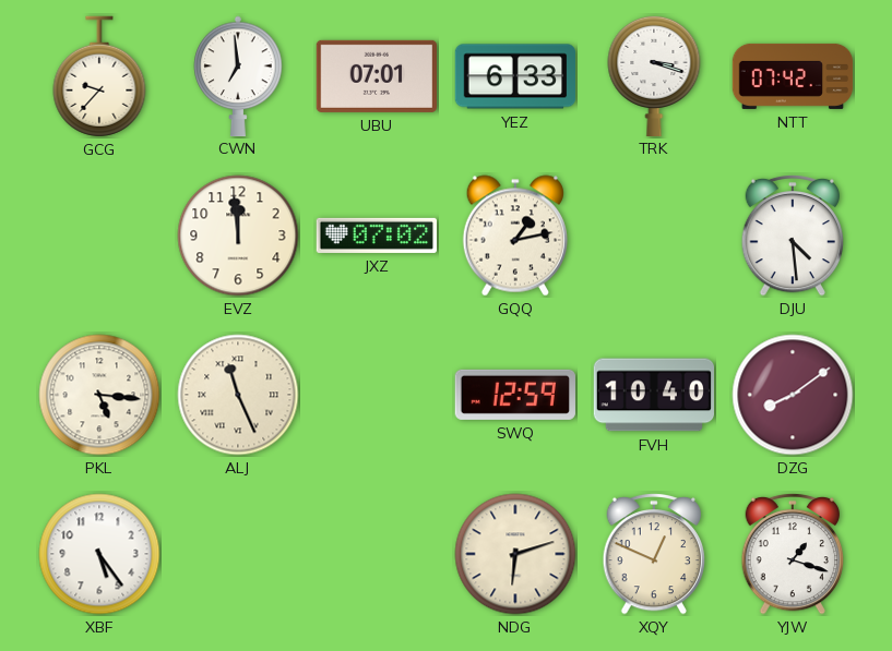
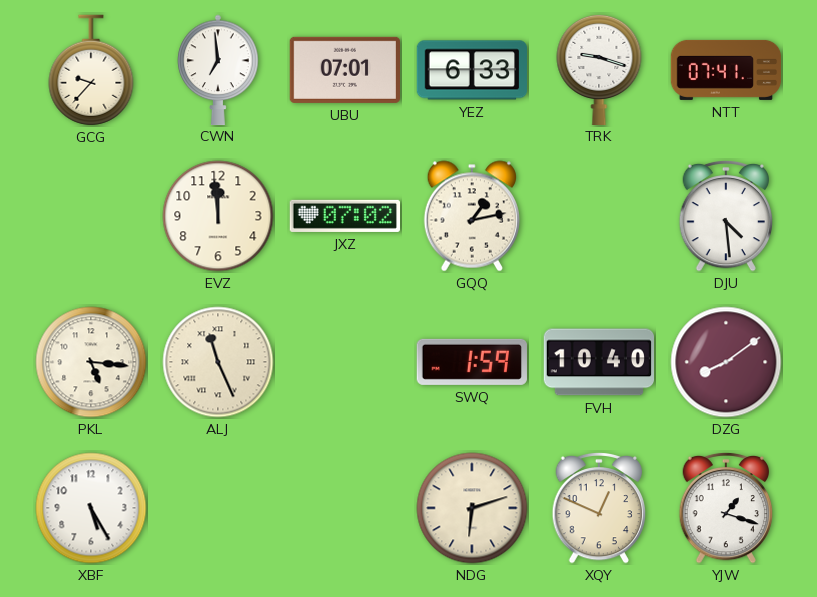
TRK: 3:18 -> 9:18 (599, 69)
NTT: 07:42 -> 07:41 (726, 70)
SWQ: 12:59 -> 1:59 (472, 362)
XBF: 5:24 -> 5:25 (91, 508)
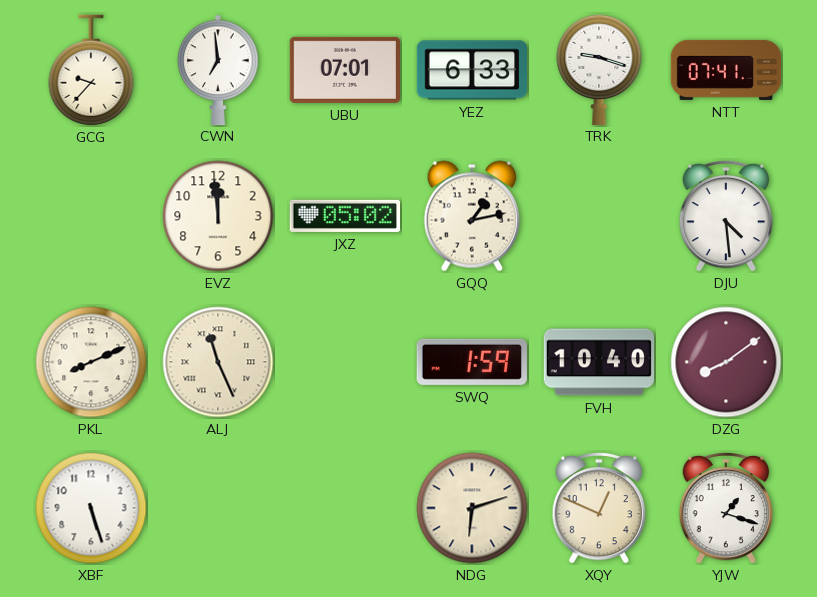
JXZ: 07:02 -> 05:02 (344, 216)
PKL: 5:16 -> 8:11 (91, 362)
XBF: 5:25 -> 5:27 (91, 508)
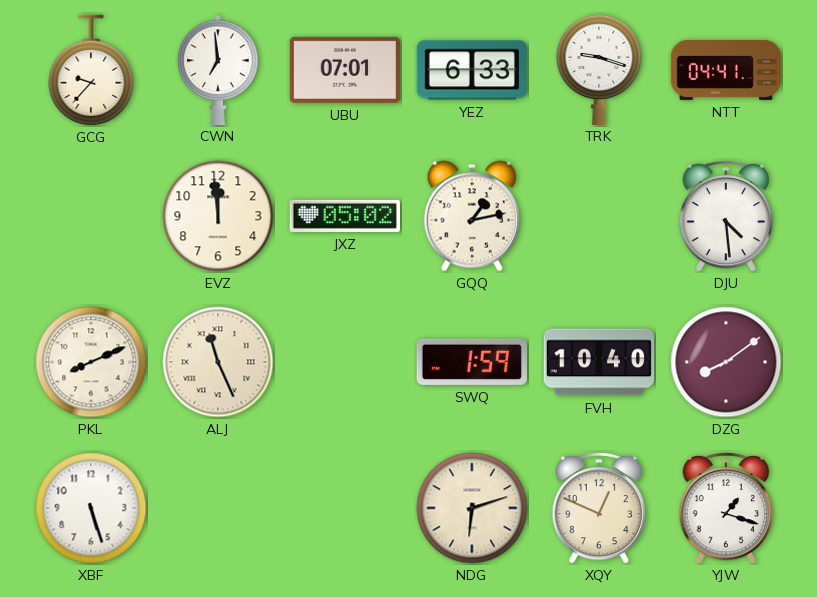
NTT: 07:41 -> 04:41 (726, 70)
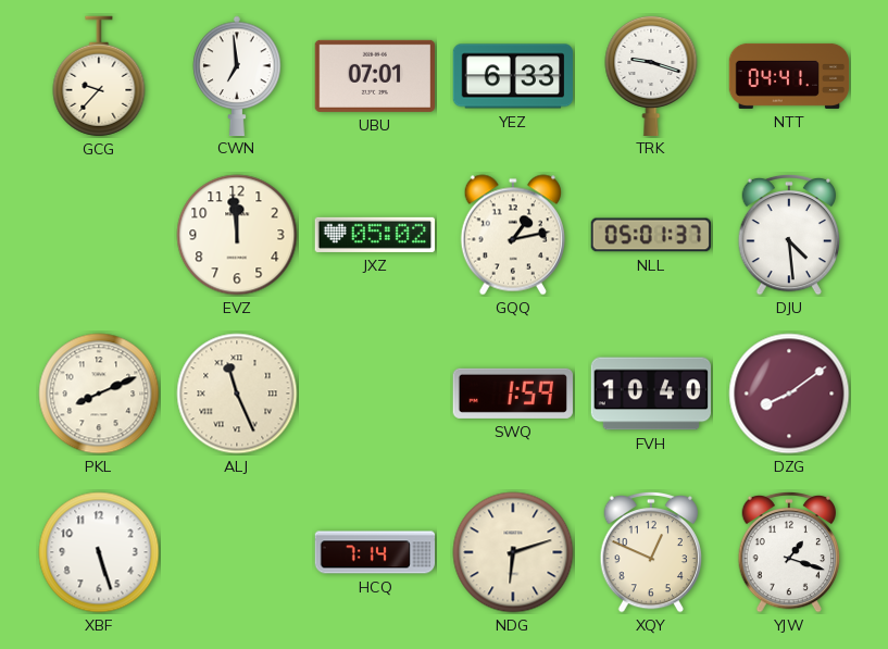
NLL: none -> 05:01 (650, 235)
HCQ: none -> 7:14 (375, 552)
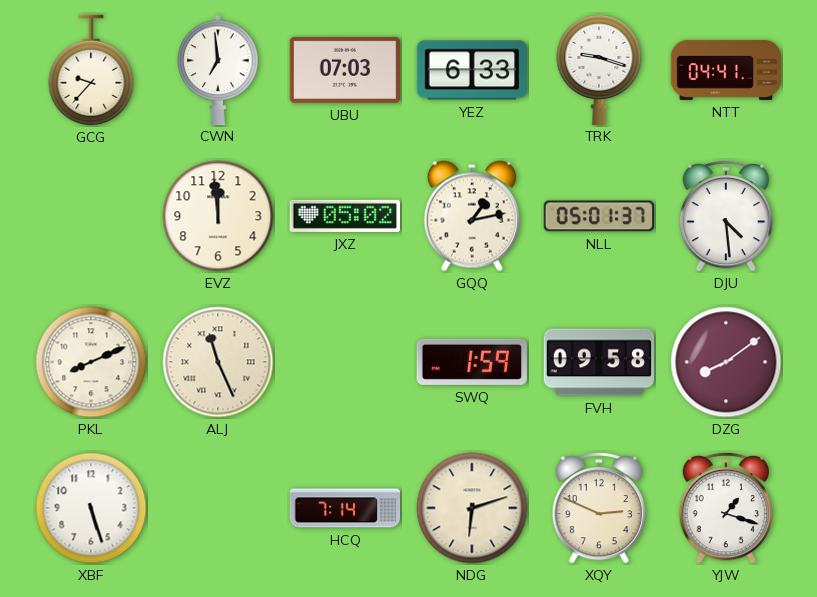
UBU: 07:01 -> 07:03 (344, 70)
FVH: 10:40 -> 09:58 (598, 362)
XQY: 12:49 -> 2:49 (598, 508)
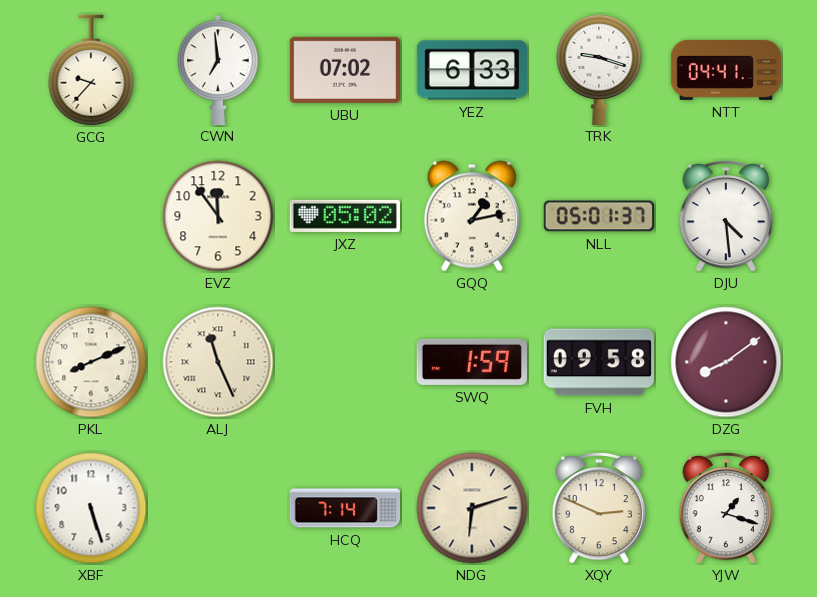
UBU: 07:03 -> 07:02 (344, 70)
EVZ: 11:59 -> 11:54 (218, 216)
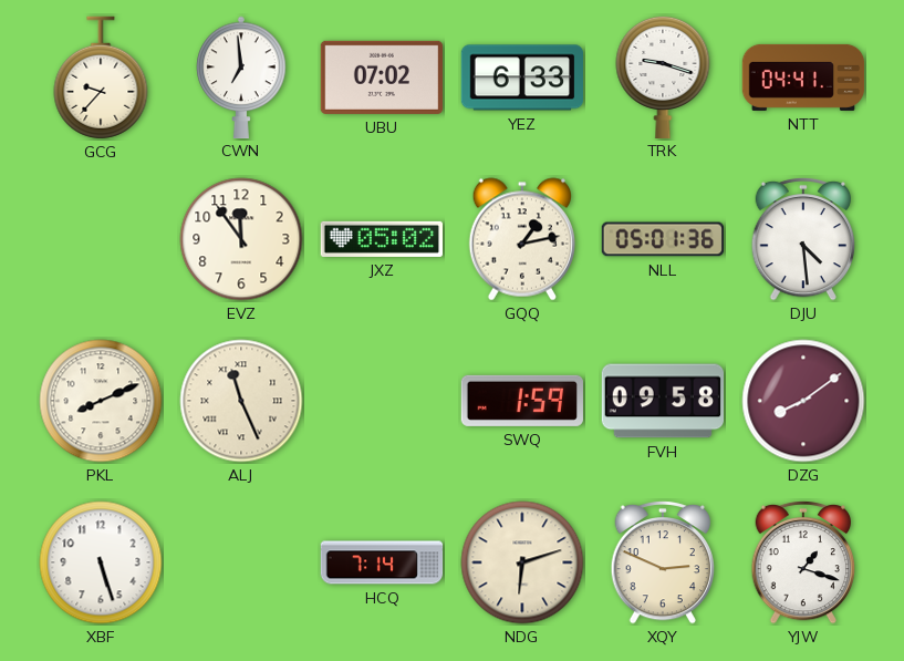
NLL: 05:01:37 -> 05:01:36 (662, 239)
